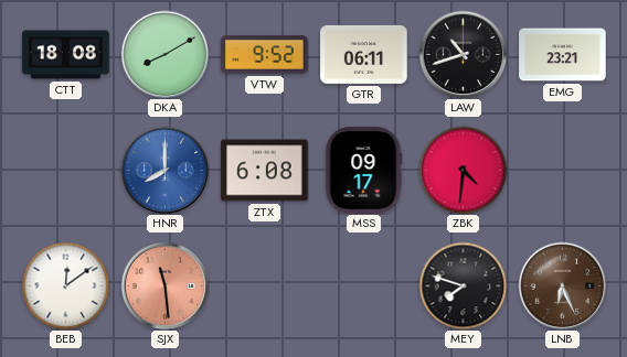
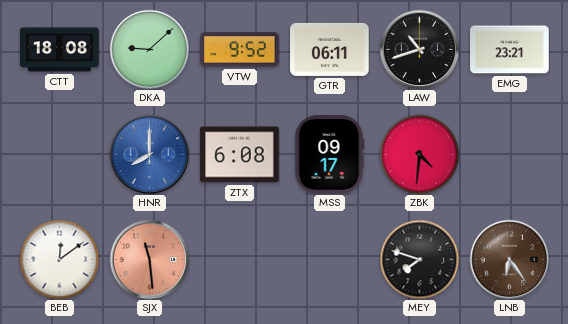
DKA: 8:10 -> 9:08 (149, 49)
LNB: 6:26 -> 6:24 (509, 259)
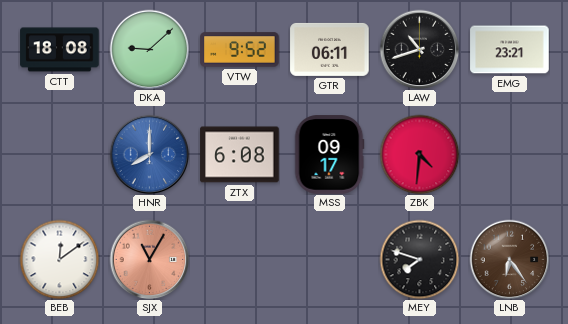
SJX: 11:29 -> 11:05 (149, 259)
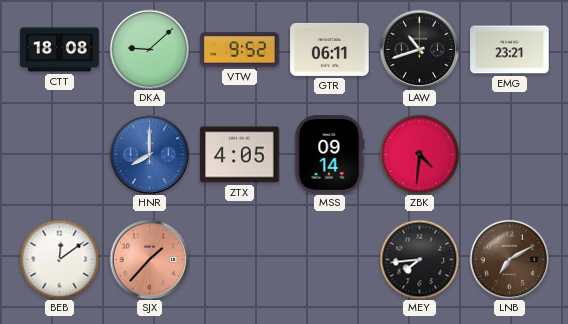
ZTX: 6:08 -> 4:05 (240, 155)
MSS: 09:17 -> 09:14 (329, 155)
SJX: 11:05 -> 1:37 (149, 259)
MEY: 7:48 -> 7:44 (419, 259)
LNB: 6:24 -> 7:10 (509, 259)
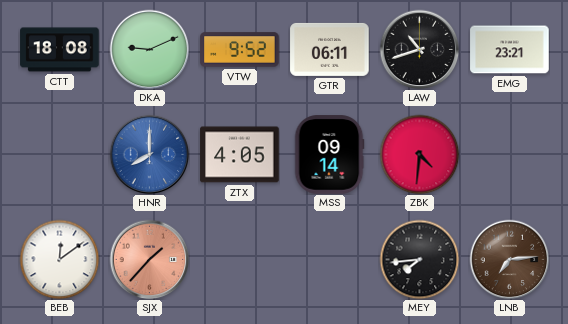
DKA: 9:08 -> 9:11 (149, 49)
LNB: 7:10 -> 7:14 (509, 259)
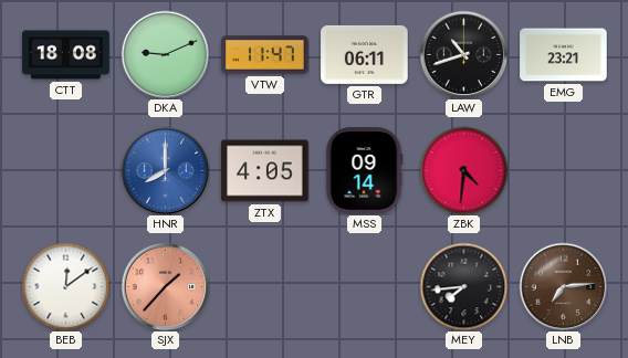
VTW: 9:52 -> 11:47 (265, 55)
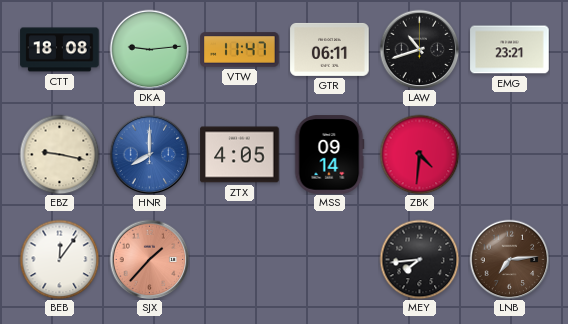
DKA: 9:11 -> 9:14 (149, 49)
EBZ: none -> 9:17 (59, 154)
BEB: 12:09 -> 12:06 (59, 259)
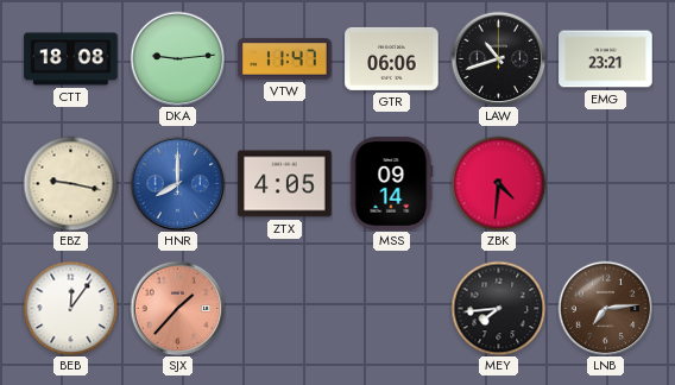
GTR: 06:11 -> 06:06 (392, 58)
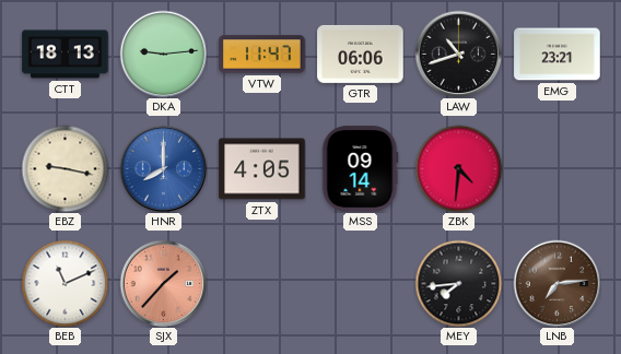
CTT: 18:08 -> 18:13 (66, 55)
BEB: 12:06 -> 11:11 (65, 283)
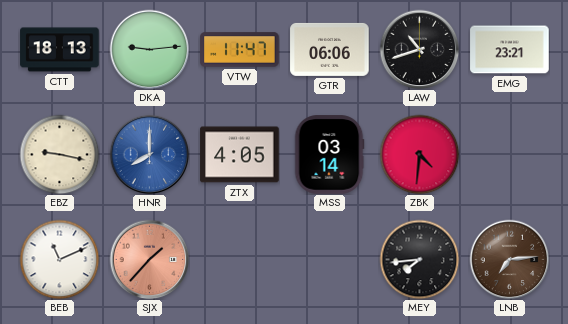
MSS: 09:14 -> 03:14 (329, 155)
